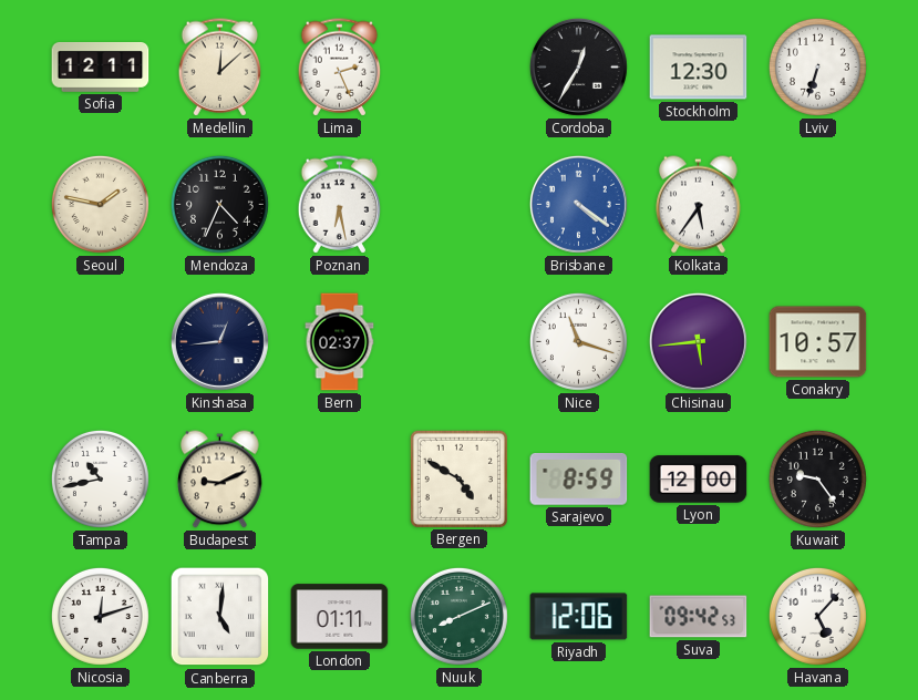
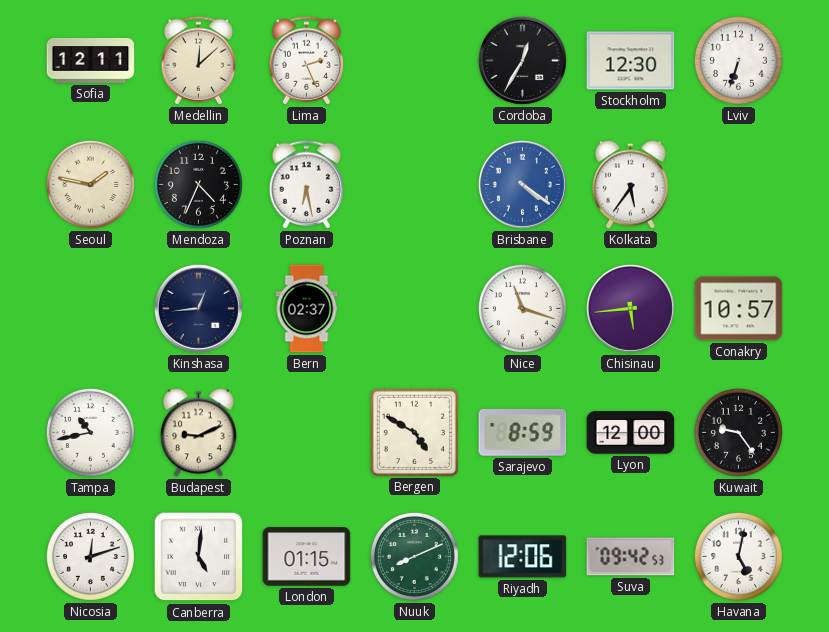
London: 01:11 -> 01:15 (307, 557)
Havana: 5:07 -> 5:02 (738, 556)
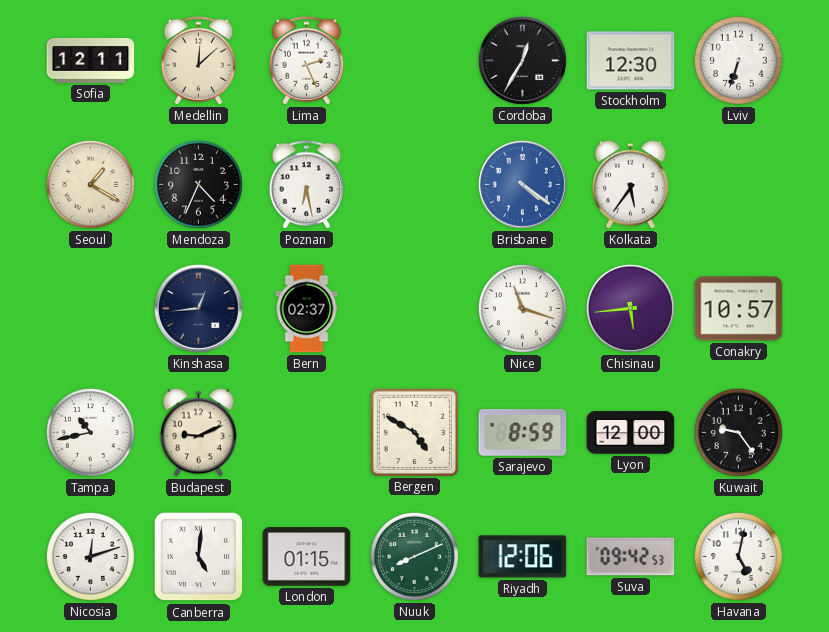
Seoul: 1:47 -> 1:20 (90, 184)
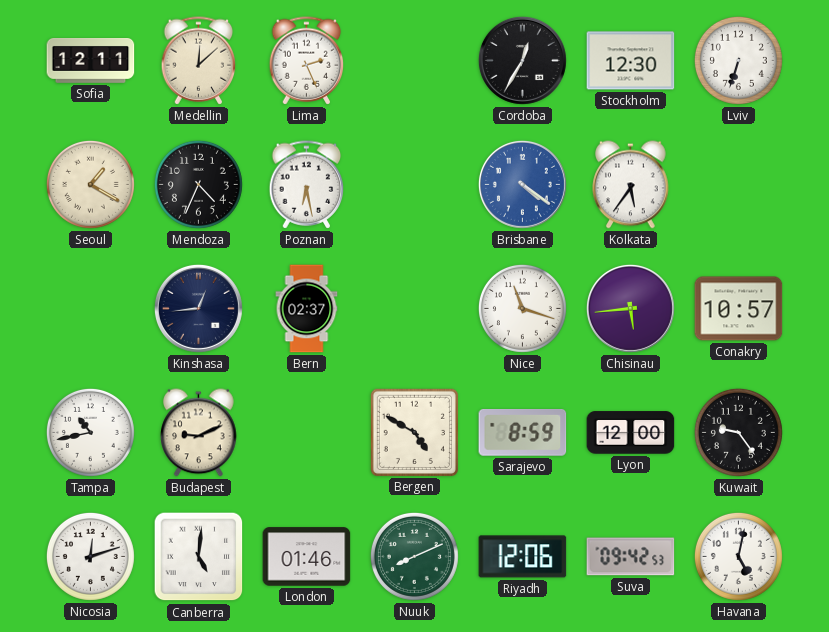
London: 01:15 -> 01:46 (307, 557)
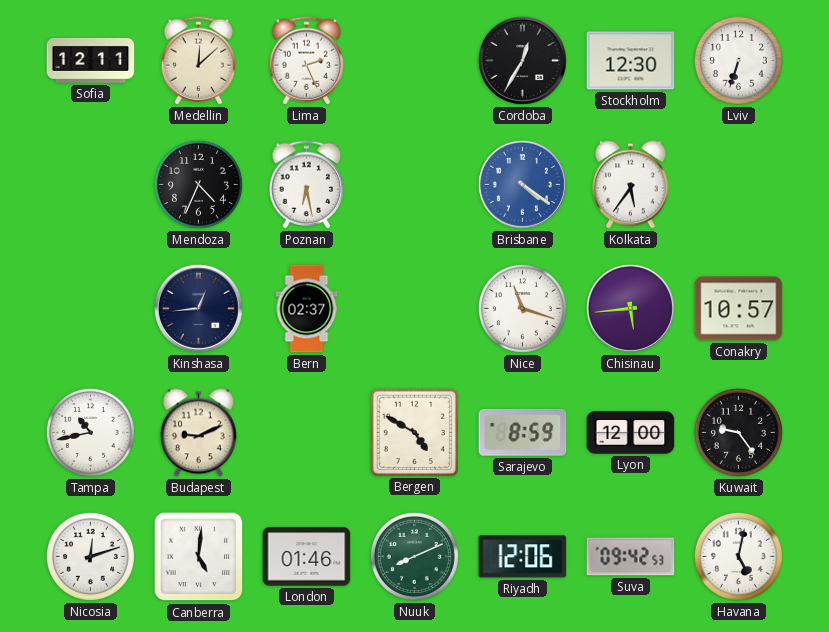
Seoul: 1:20 -> none (90, 184)
